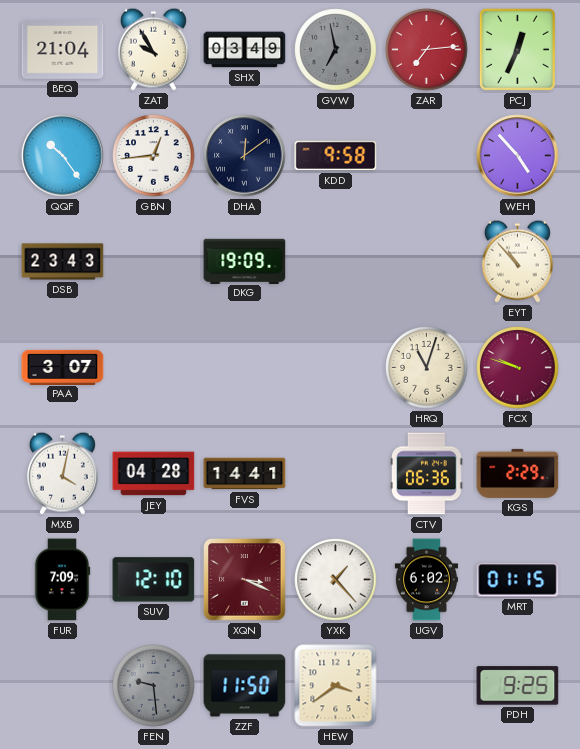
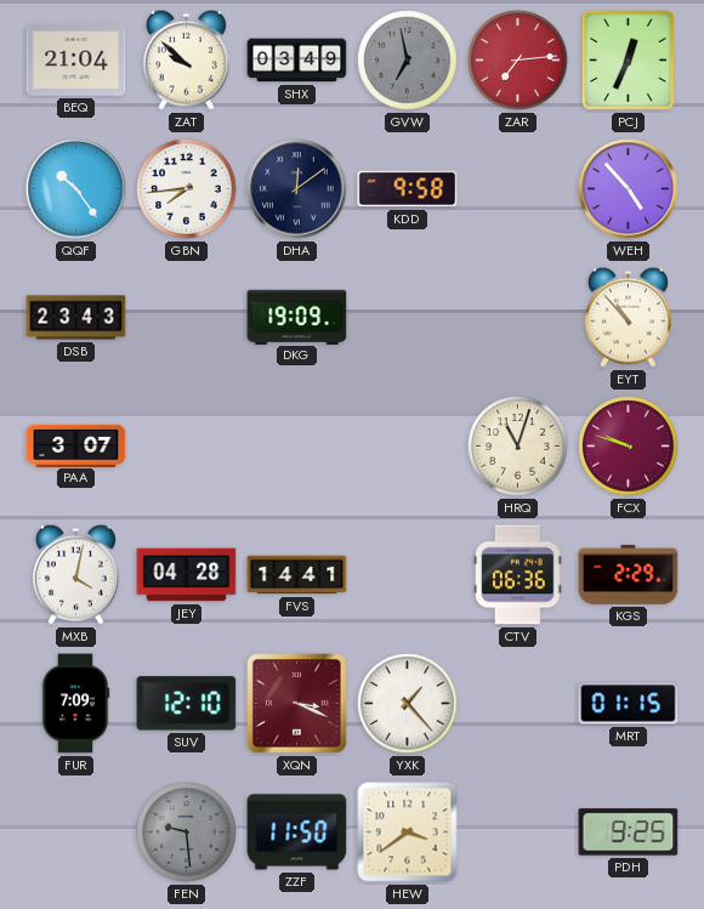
ZAT: 9:55 -> 9:52 (186, 59)
GBN: 12:44 -> 7:44 (187, 189)
UGV: 6:02 -> none (426, 580)
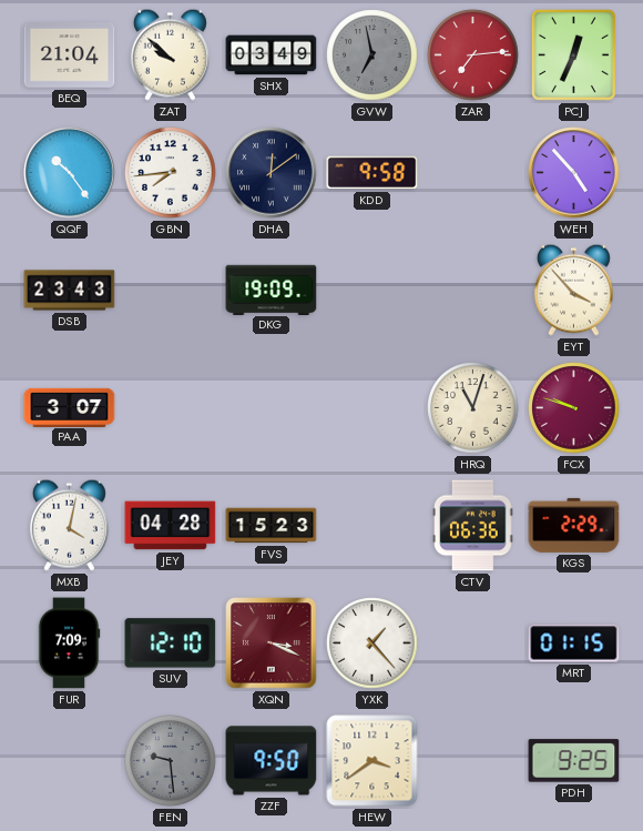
EYT: 10:53 -> 3:53 (573, 290)
FVS: 14:41 -> 15:23 (272, 526)
ZZF: 11:50 -> 9:50 (272, 761)
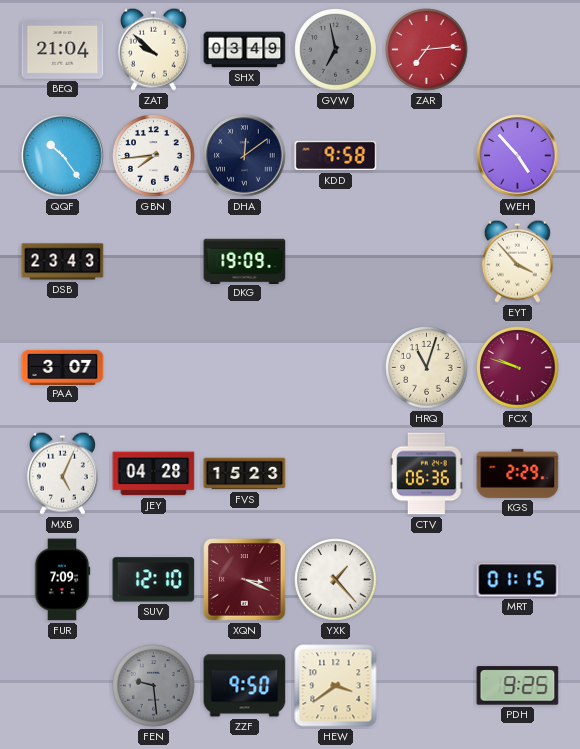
PCJ: 12:34 -> none (573, 54)
MXB: 4:02 -> 5:04 (62, 473)
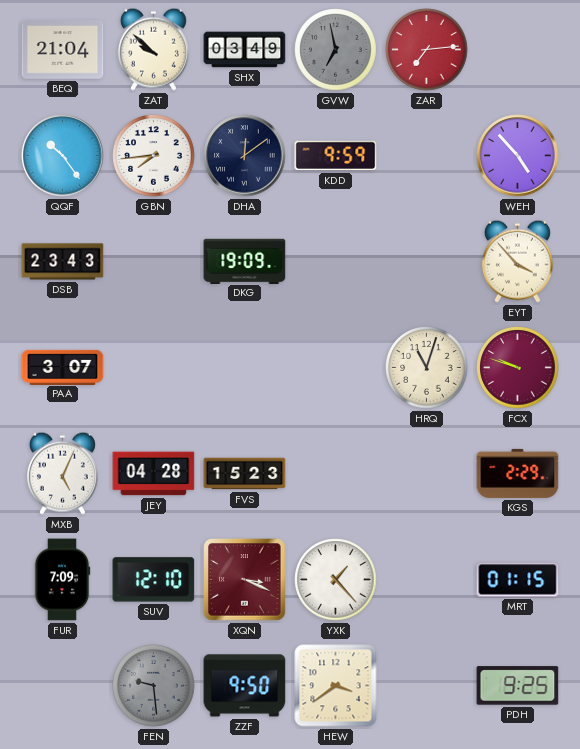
KDD: 9:58 -> 9:59 (336, 156)
CTV: 06:36 -> none (427, 474)
